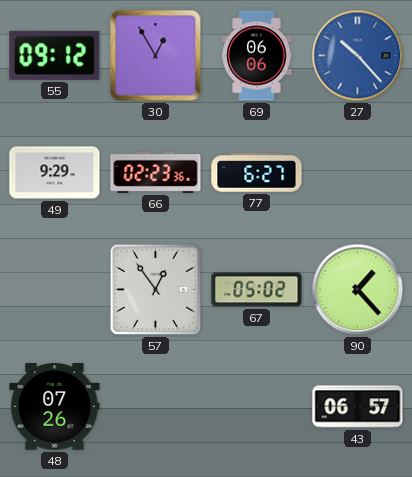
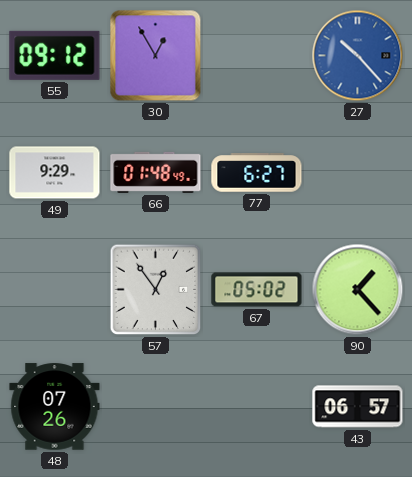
69: 06:06 -> none (257, 56)
66: 02:23 -> 01:48 (156, 172)
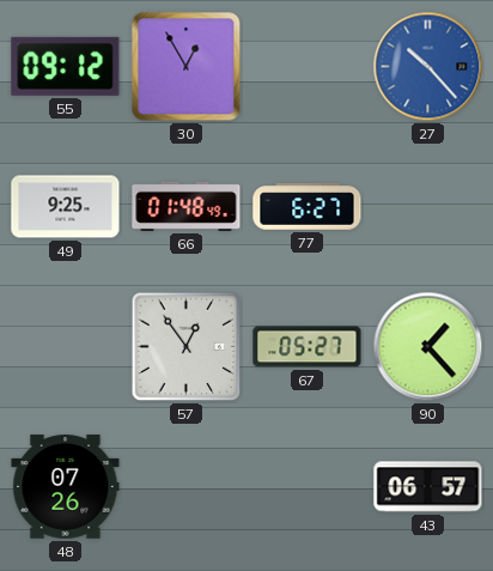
49: 9:29 -> 9:25 (66, 207)
67: 05:02 -> 05:27 (308, 347)
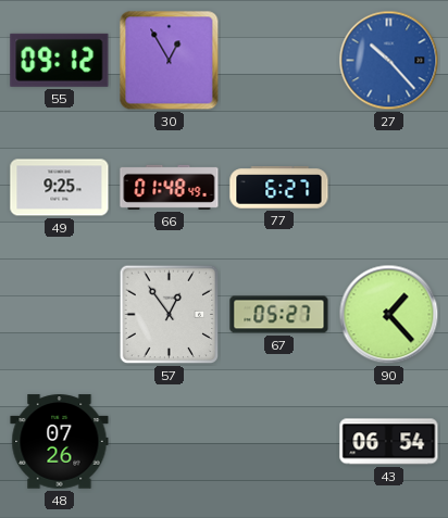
43: 06:57 -> 06:54 (389, 442)
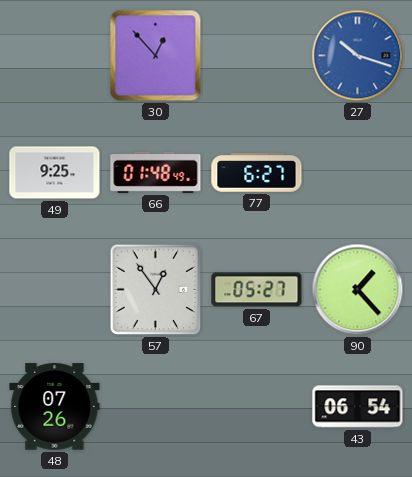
55: 09:12 -> none (60, 60)
30: 12:55 -> 12:53 (156, 56)
27: 10:23 -> 10:18 (358, 56)
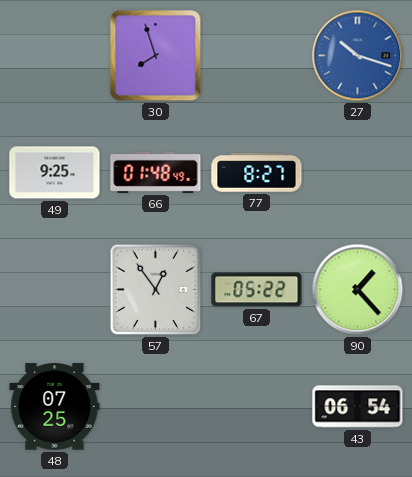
30: 12:53 -> 7:57 (156, 56)
77: 6:27 -> 8:27 (257, 173)
67: 05:27 -> 05:22 (257, 290)
48: 07:26 -> 07:25 (55, 407)
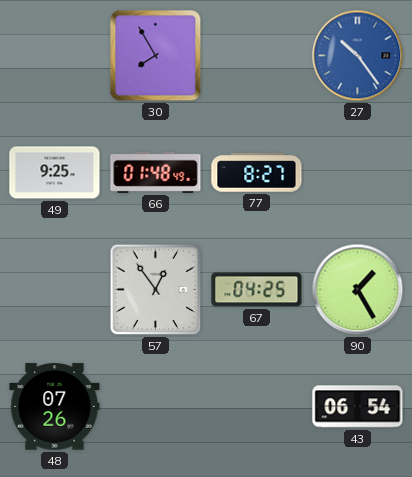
30: 7:57 -> 7:55 (156, 56)
27: 10:18 -> 10:24 (358, 56)
67: 05:22 -> 04:25 (257, 290)
90: 1:23 -> 1:25 (358, 290)
48: 07:25 -> 07:26 (55, 407)
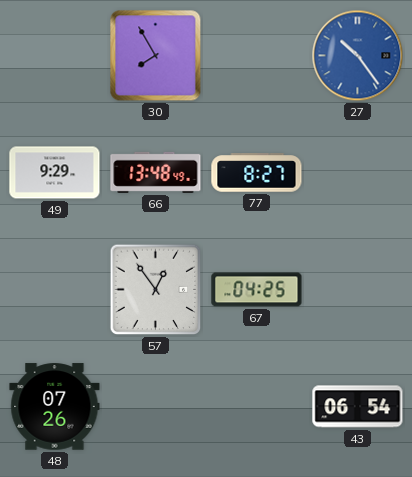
49: 9:25 -> 9:29 (55, 173)
66: 01:48 -> 13:48 (156, 172)
90: 1:25 -> none (358, 290)
